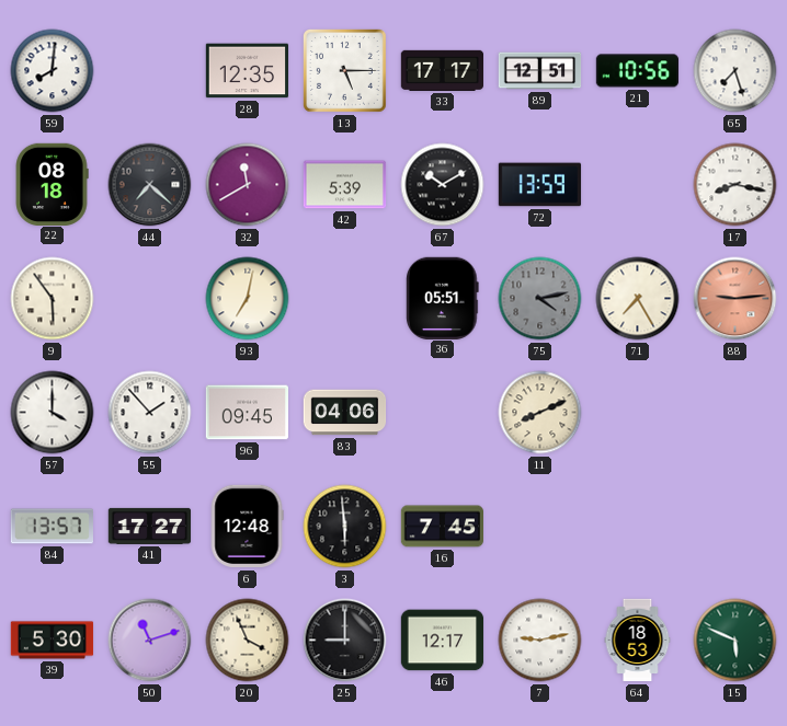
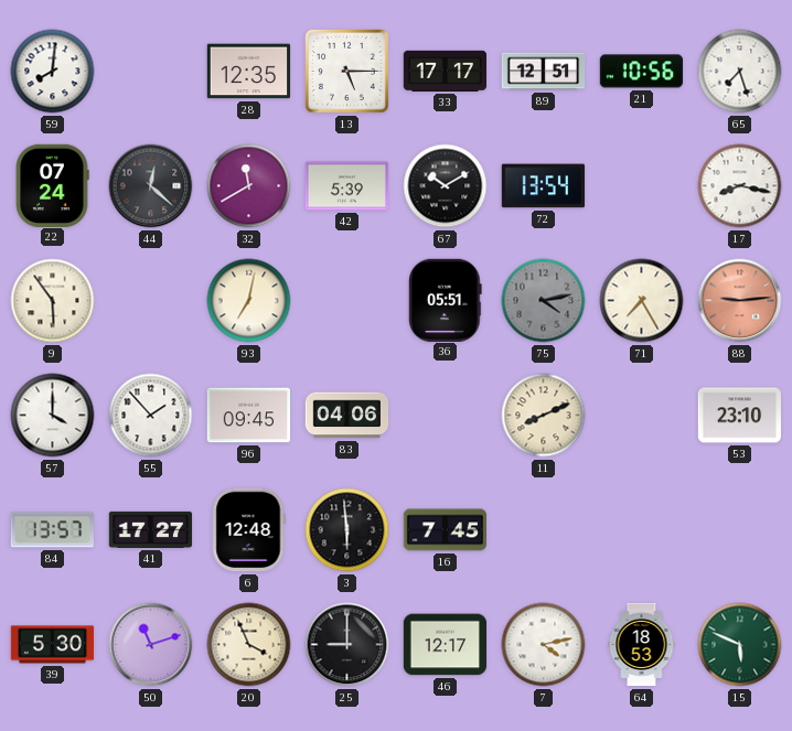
22: 08:18 -> 07:24 (52, 185)
44: 7:22 -> 12:22 (151, 186)
72: 13:59 -> 13:54 (544, 186)
53: none -> 23:10 (739, 416)
7: 9:13 -> 4:13 (544, 645)
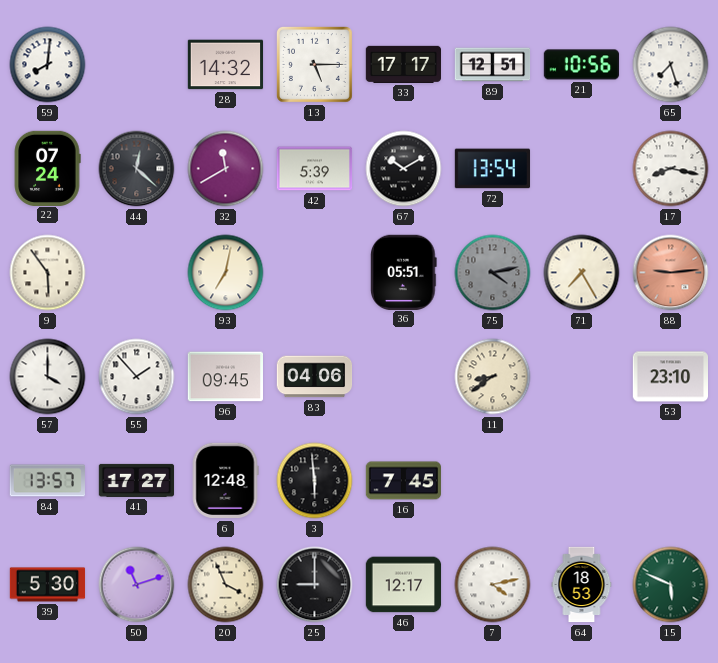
28: 12:35 -> 14:32 (226, 65)
11: 8:11 -> 8:39 (493, 377)
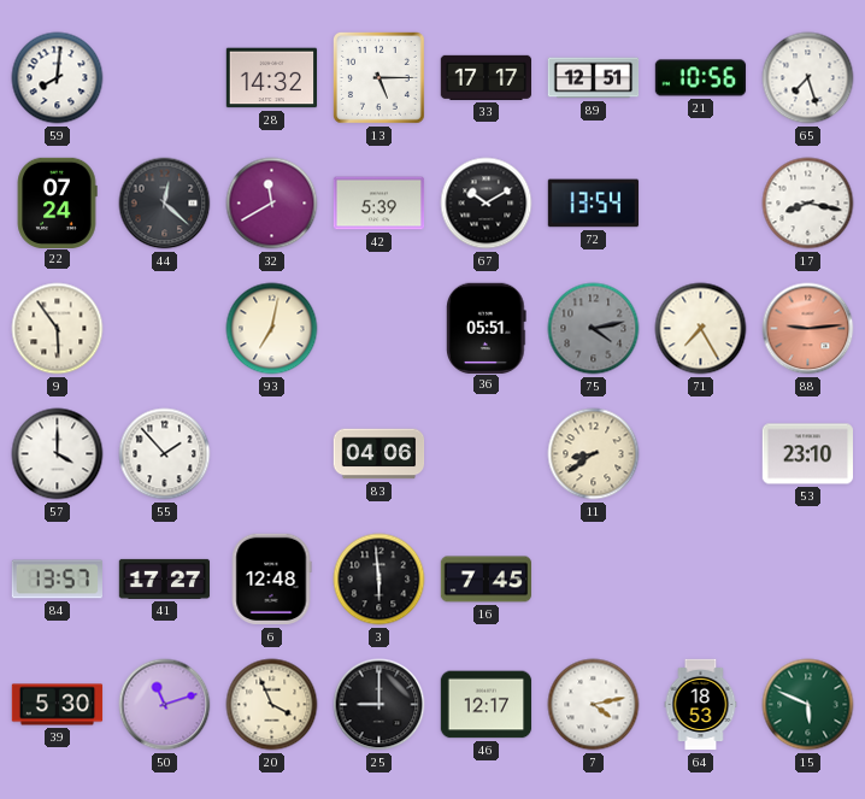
96: 09:45 -> none (225, 377)
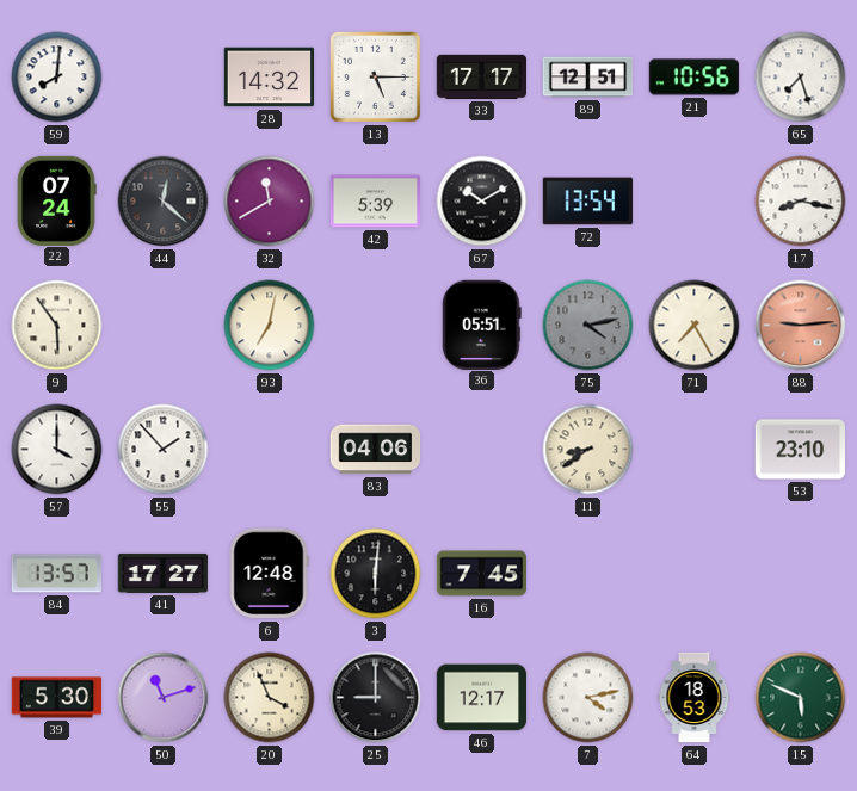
3: 5:59 -> 6:01 (376, 574)
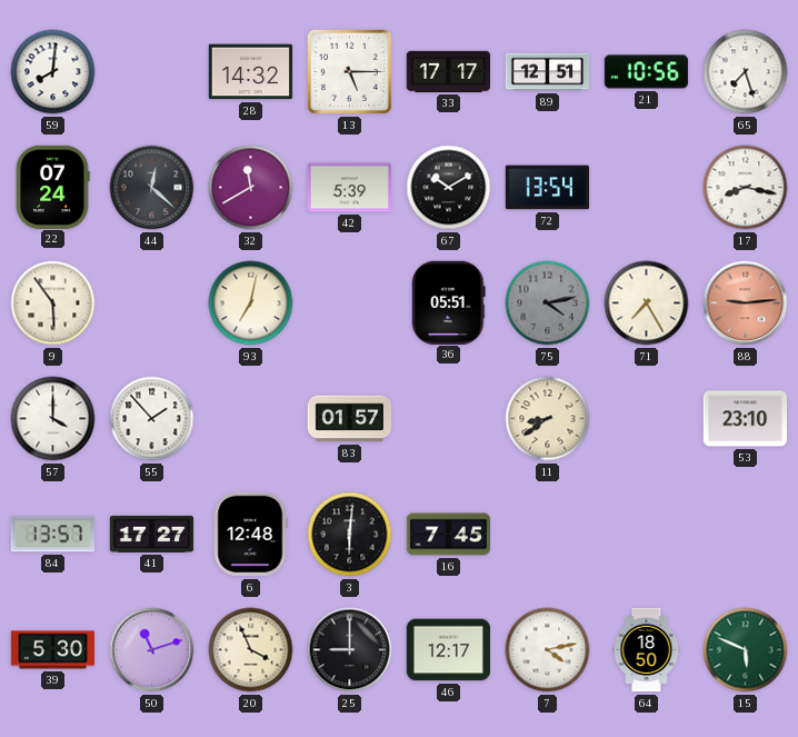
83: 04:06 -> 01:57 (350, 419)
64: 18:53 -> 18:50 (647, 650)
